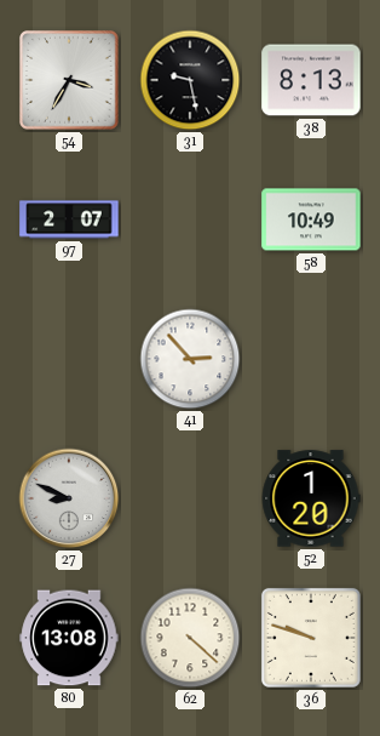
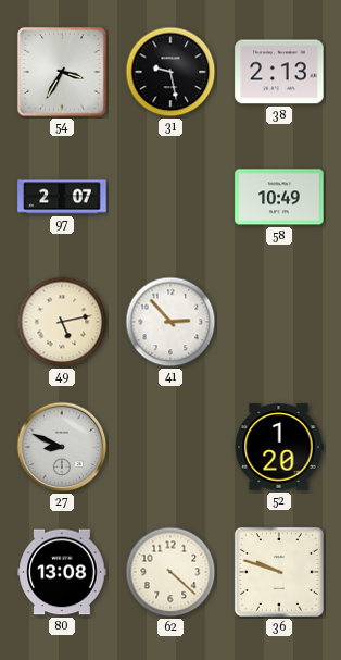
38: 8:13 -> 2:13 (279, 72)
49: none -> 5:13 (62, 322)
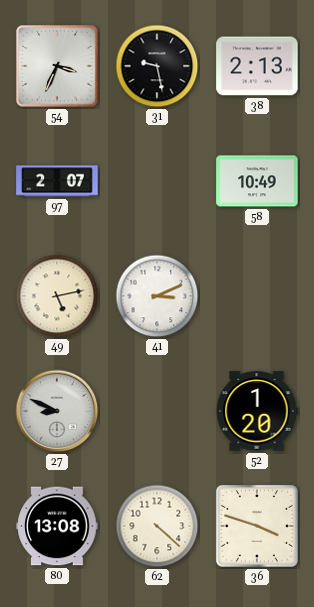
54: 3:35 -> 3:34 (57, 66)
41: 2:53 -> 3:11 (157, 296)
36: 9:48 -> 3:48 (257, 526)
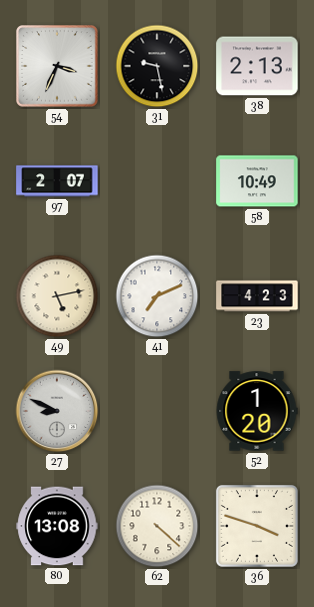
41: 3:11 -> 7:11 (157, 296)
23: none -> 4:23 (257, 296)
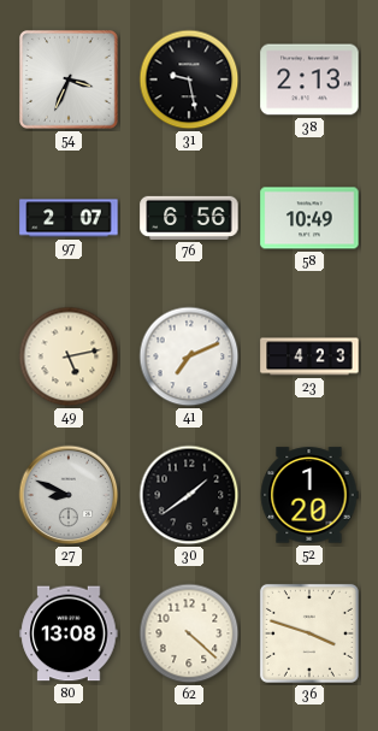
76: none -> 6:56 (189, 218)
30: none -> 1:39 (189, 495)
